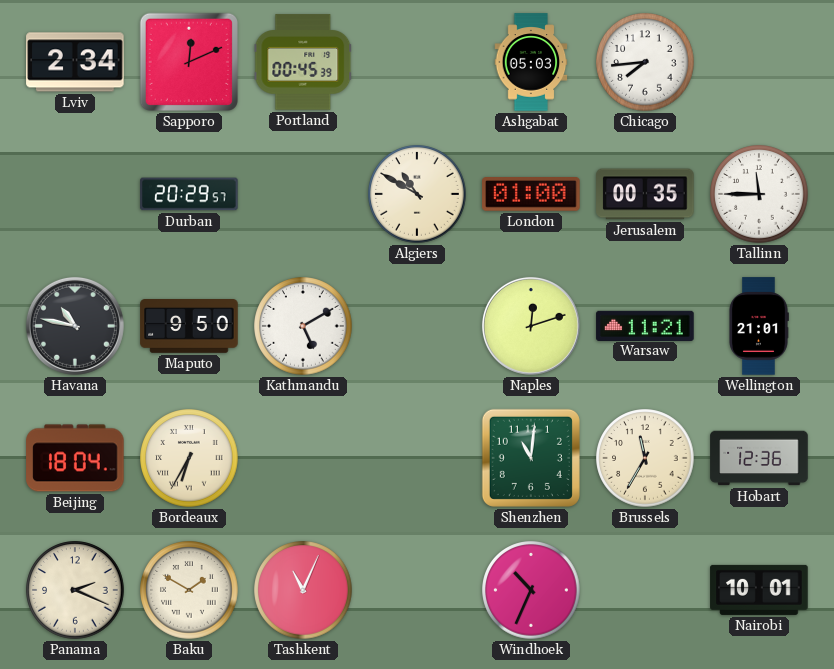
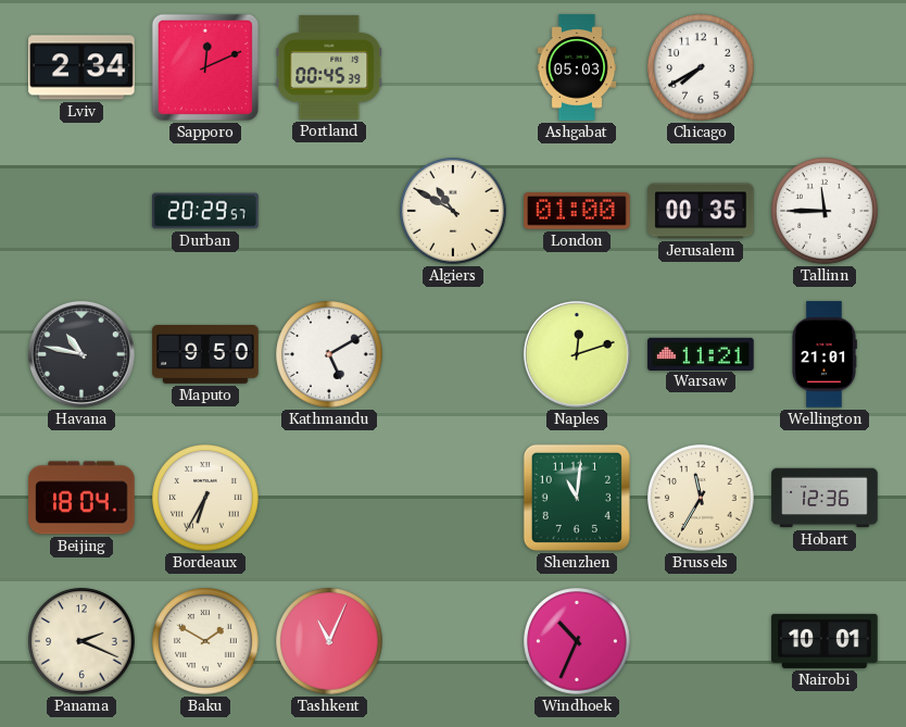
Chicago: 7:44 -> 7:40 (701, 67)
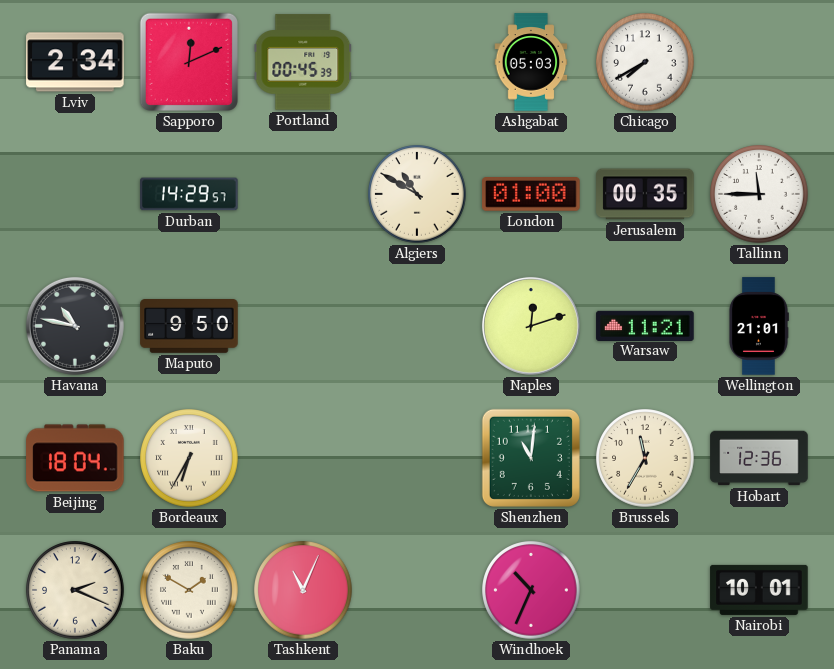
Durban: 20:29 -> 14:29 (189, 194)
Kathmandu: 5:10 -> none (329, 354)
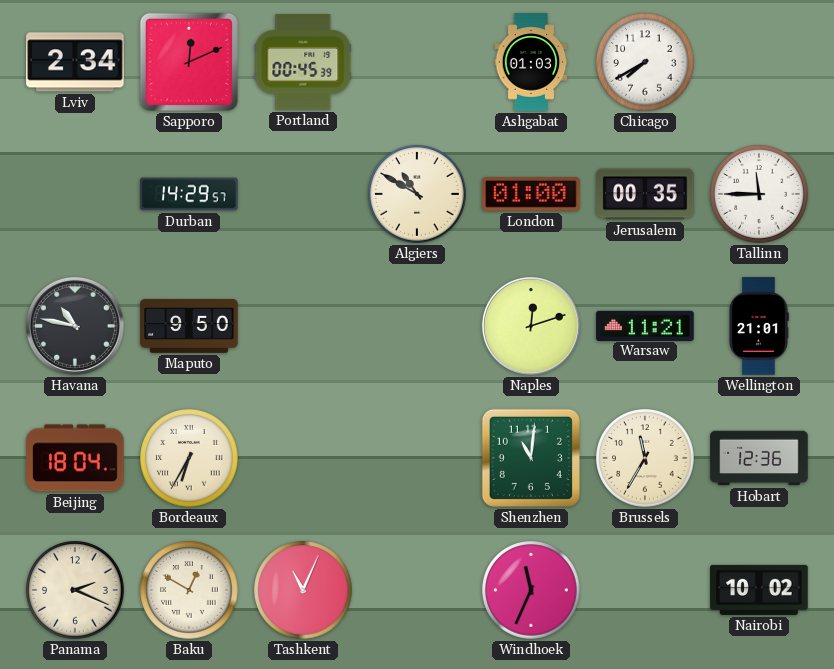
Ashgabat: 05:03 -> 01:03 (531, 62)
Baku: 1:50 -> 12:50 (189, 590)
Windhoek: 10:34 -> 11:34 (531, 590)
Nairobi: 10:01 -> 10:02 (759, 590)
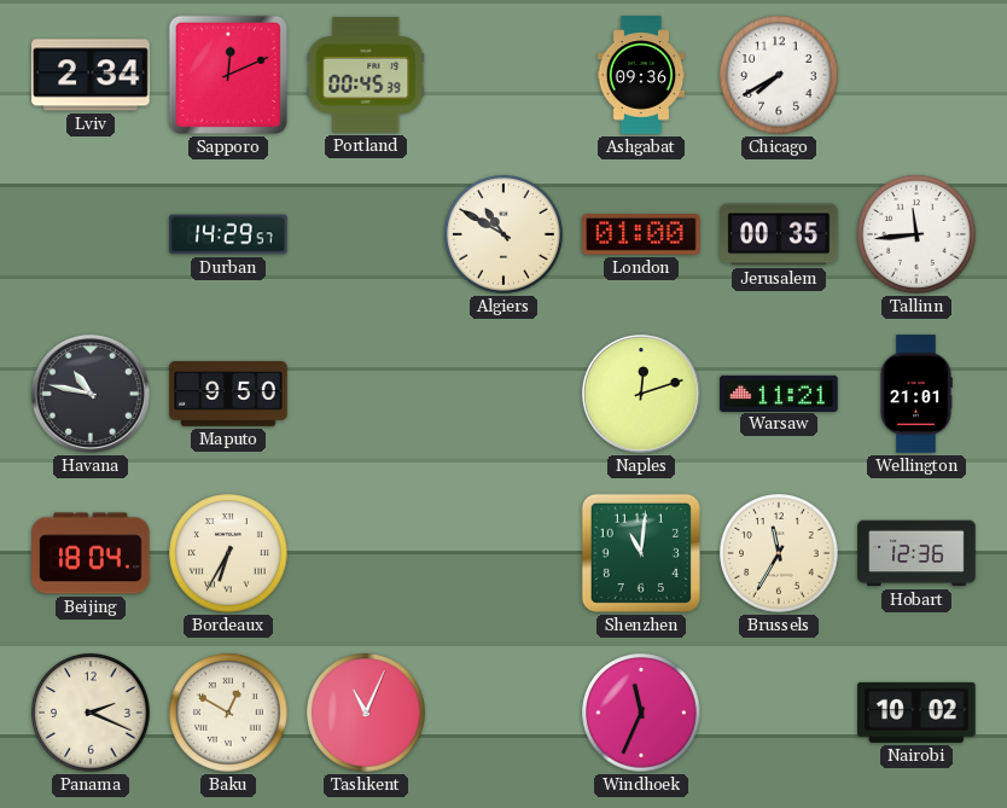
Ashgabat: 01:03 -> 09:36 (641, 75)
Tallinn: 11:45 -> 11:44 (916, 234)
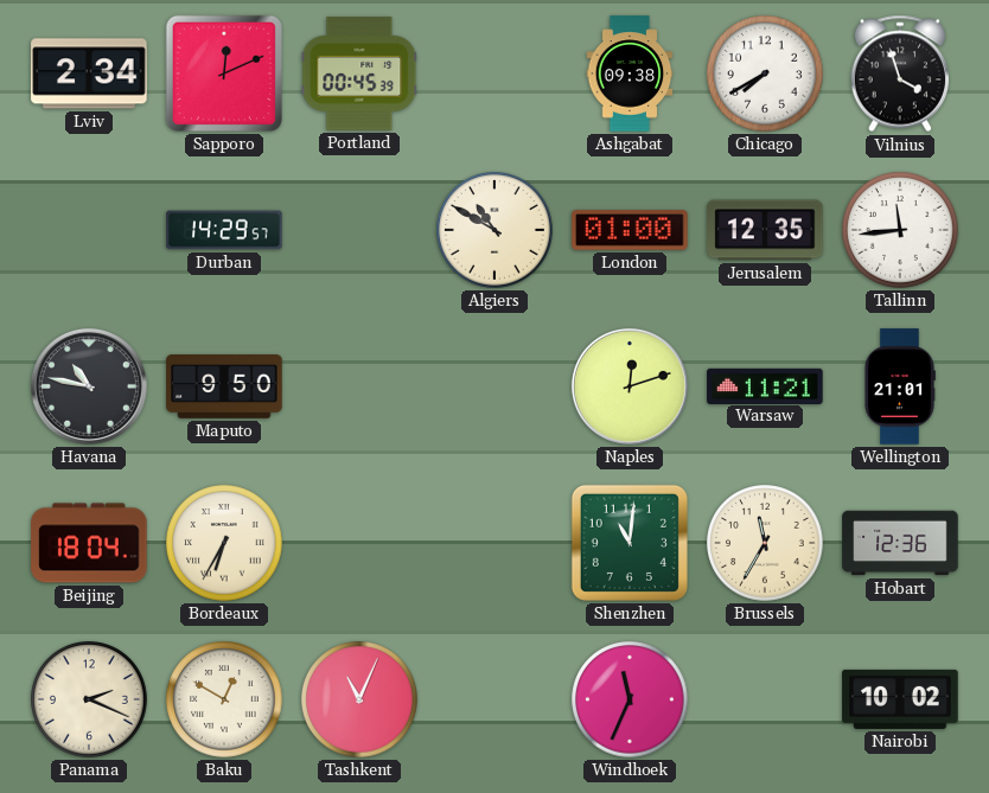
Ashgabat: 09:36 -> 09:38 (630, 73)
Vilnius: none -> 3:57 (899, 73)
Jerusalem: 00:35 -> 12:35 (765, 230)
